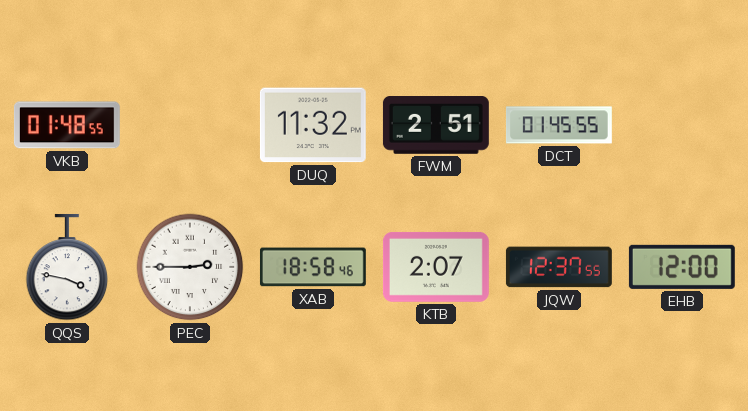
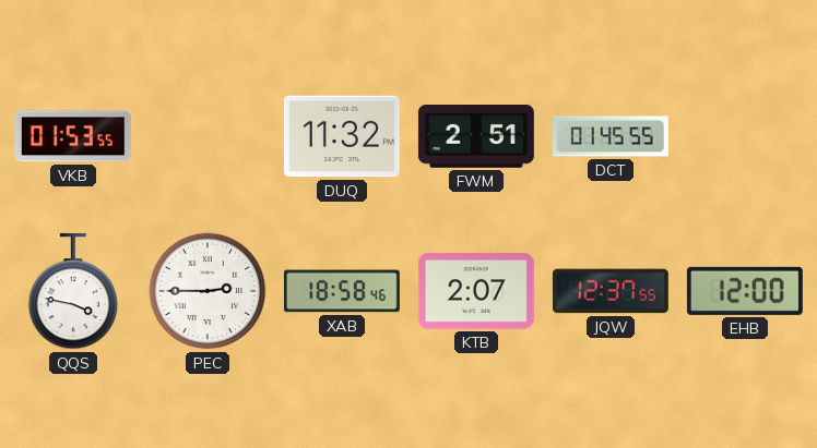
VKB: 01:48 -> 01:53 (73, 136)
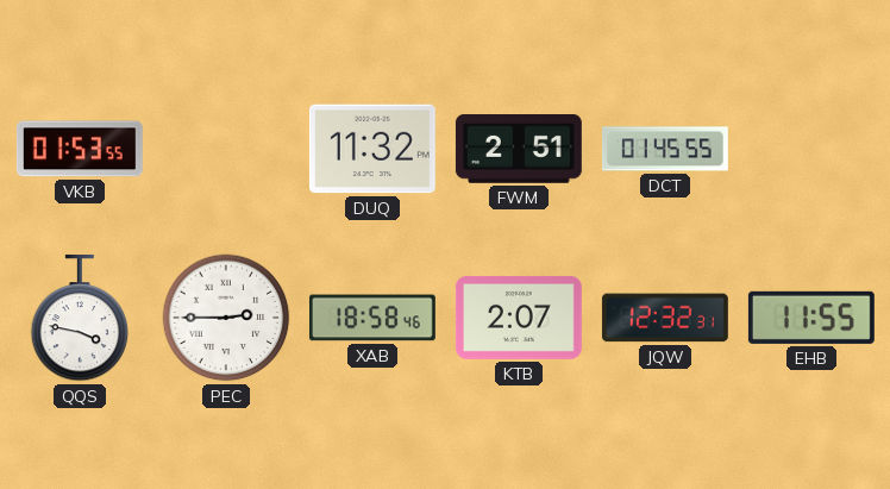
JQW: 12:37 -> 12:32 (665, 318)
EHB: 12:00 -> 11:55 (811, 318)
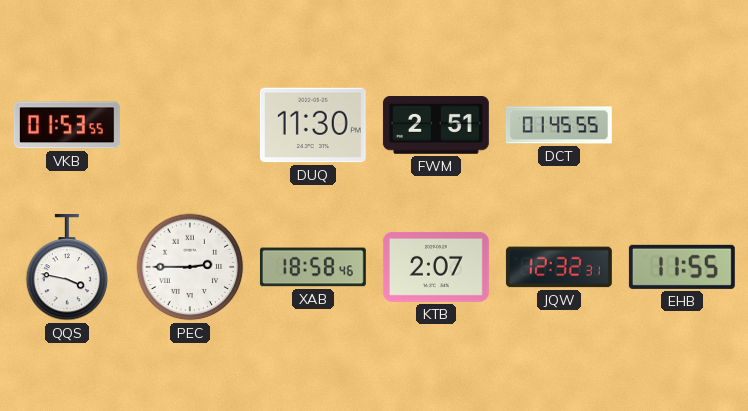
DUQ: 11:32 -> 11:30 (313, 125)
